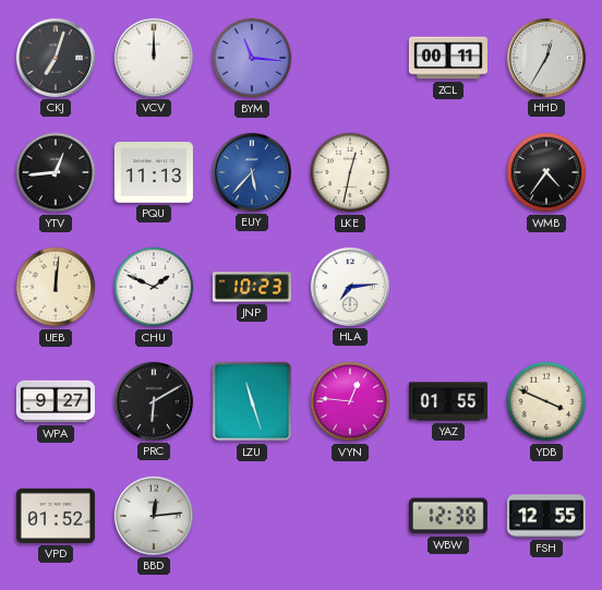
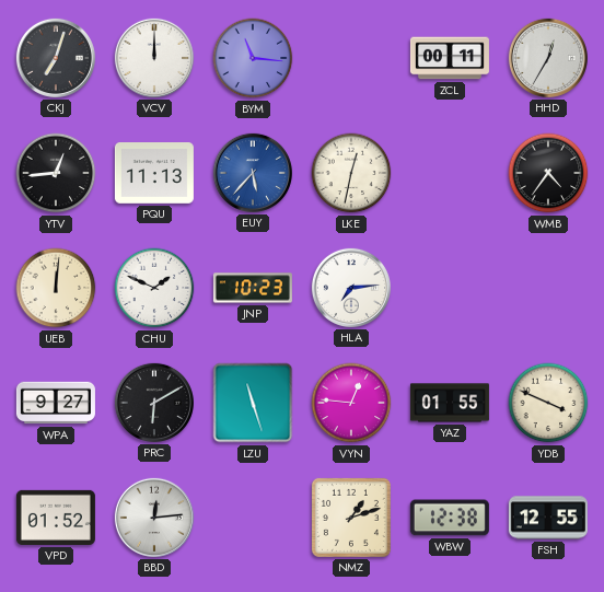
NMZ: none -> 1:12 (351, 518)
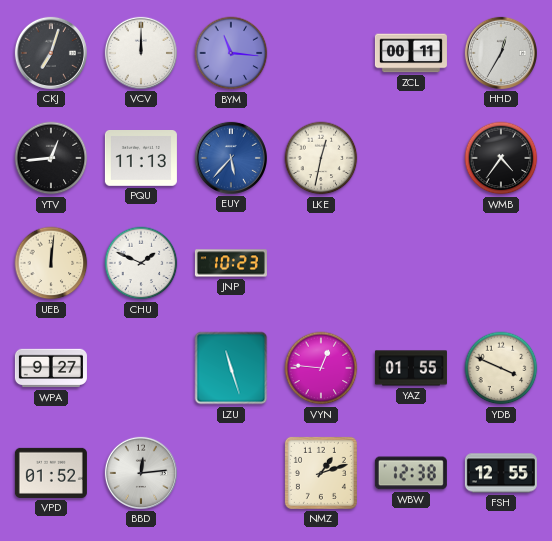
HLA: 7:14 -> none (351, 288)
PRC: 6:10 -> none (154, 403)
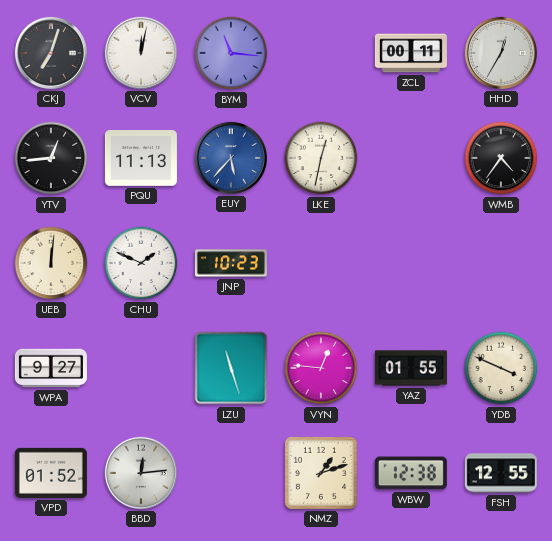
VCV: 12:00 -> 12:02 (141, 53)
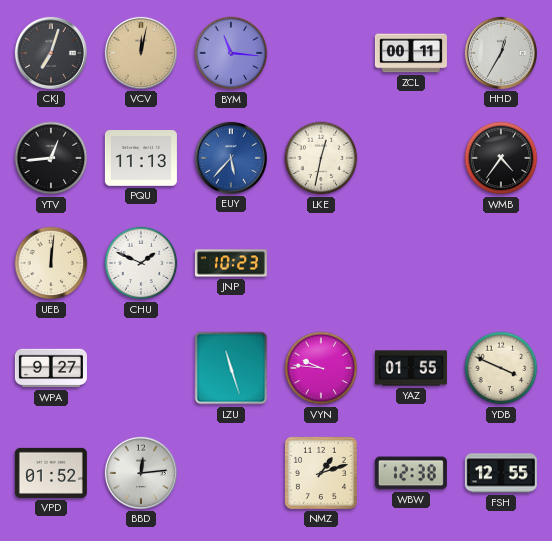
VCV dial: white -> champagne (141, 53)
VYN: 12:46 -> 9:46 (321, 368)
